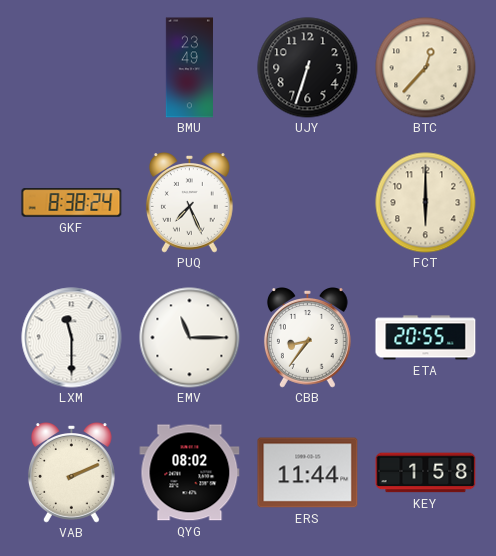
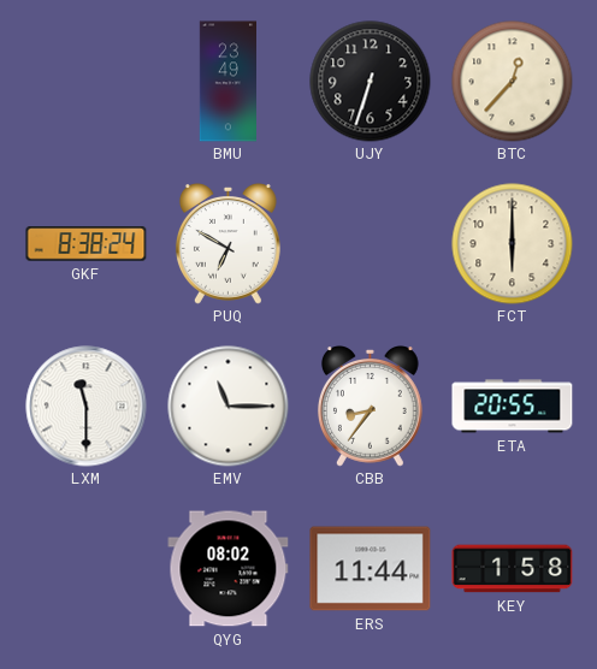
PUQ: 7:26 -> 6:50 (227, 244)
VAB: 2:11 -> none (71, 473)
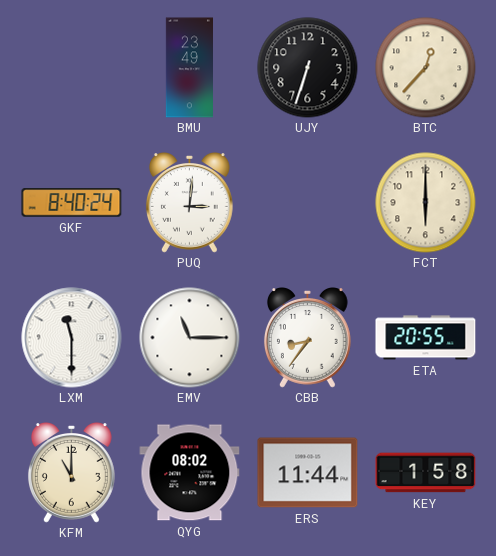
GKF: 8:38 -> 8:40 (72, 203)
PUQ: 6:50 -> 3:01 (189, 203)
KFM: none -> 11:00 (71, 473)
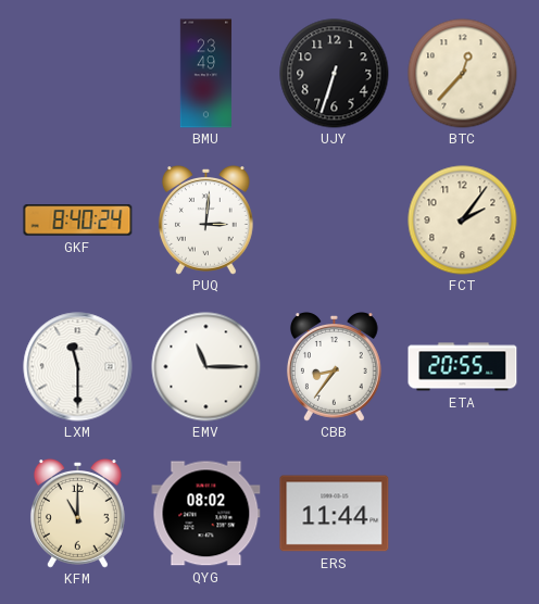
FCT: 6:00 -> 2:06 (463, 221)
KEY: 1:58 -> none (426, 473)
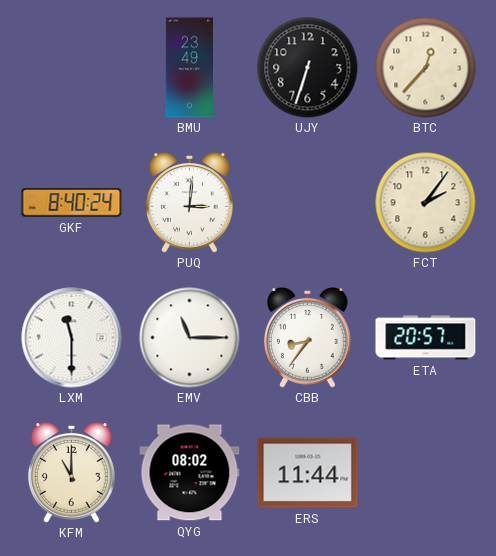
ETA: 20:55 -> 20:57 (426, 338)
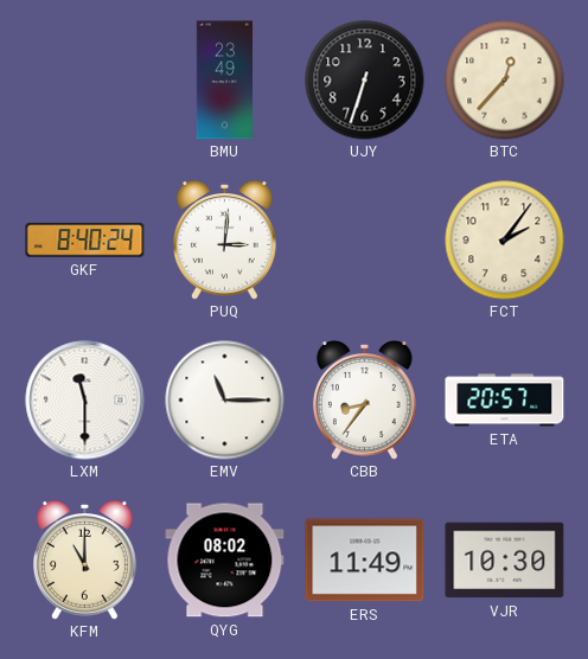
ERS: 11:44 -> 11:49 (365, 561)
VJR: none -> 10:30 (505, 561)
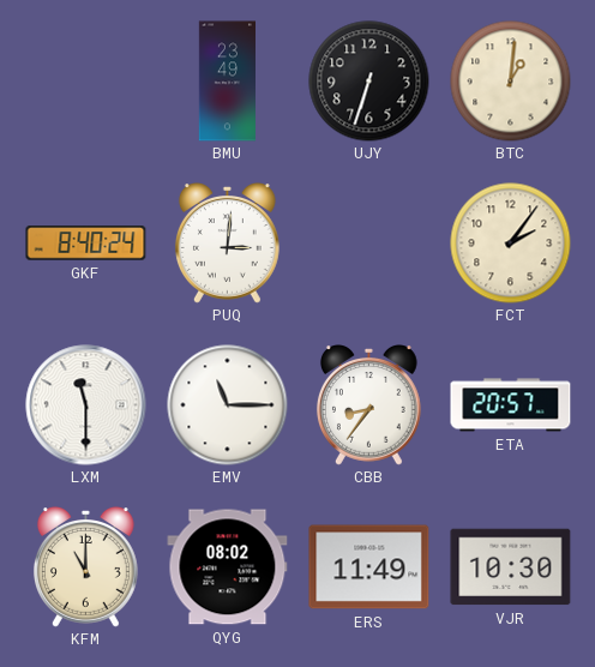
BTC: 12:37 -> 1:01 (511, 82)
